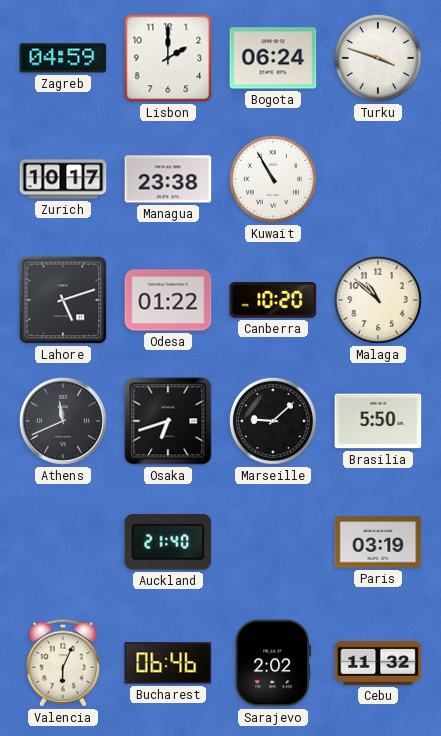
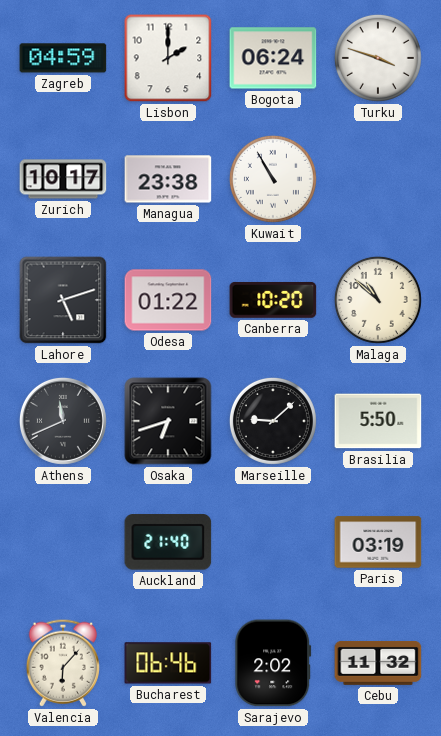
Valencia: 6:04 -> 6:07 (63, 663)
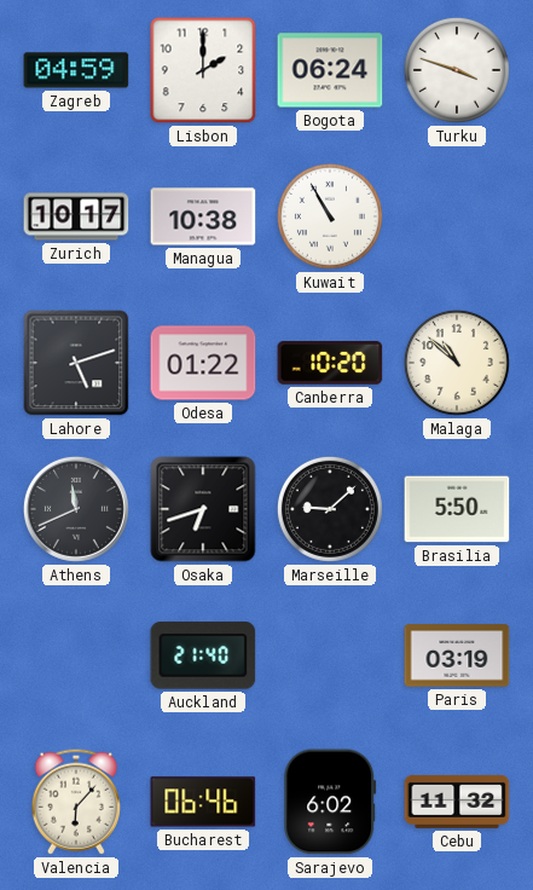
Managua: 23:38 -> 10:38 (203, 216)
Sarajevo: 2:02 -> 6:02 (330, 802)
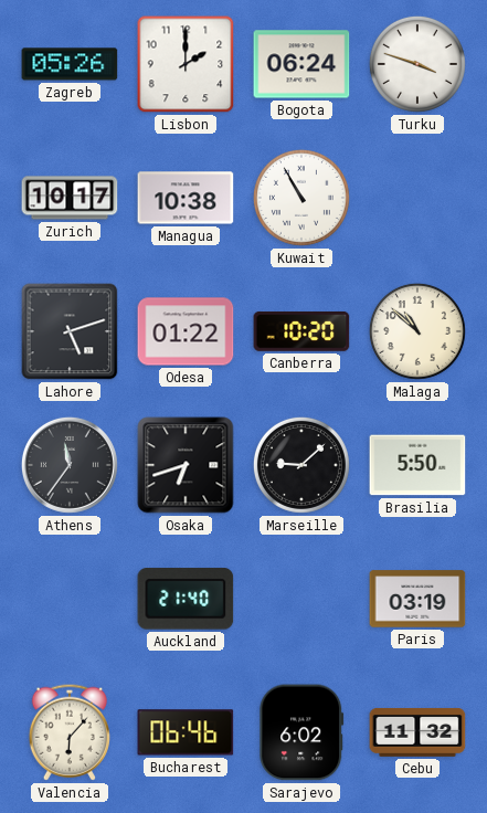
Zagreb: 04:59 -> 05:26 (70, 64)
Athens: 11:41 -> 11:36 (70, 465)
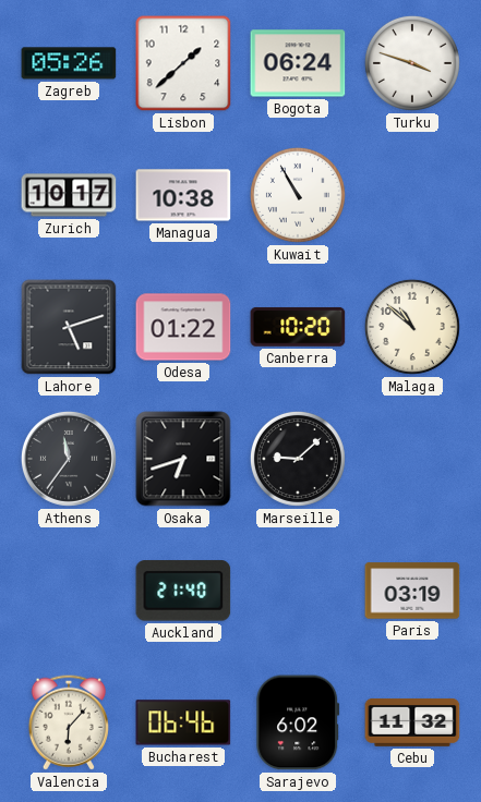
Lisbon: 2:00 -> 1:38 (183, 63)
Brasilia: 5:50 -> none (417, 465)
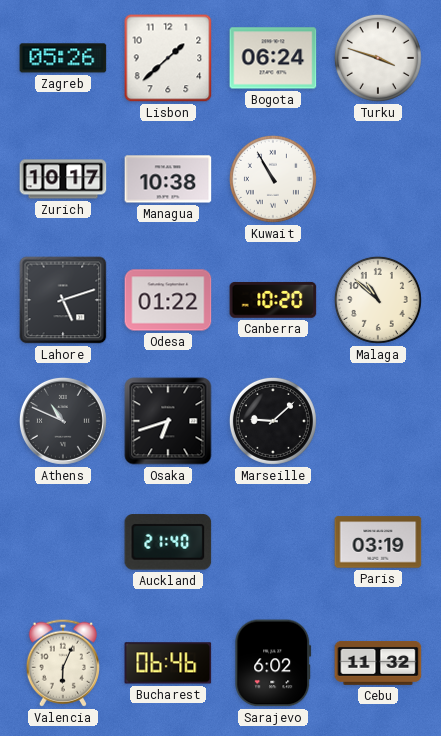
Athens: 11:36 -> 10:49 (63, 421)
Valencia: 6:07 -> 6:04 (63, 663)
